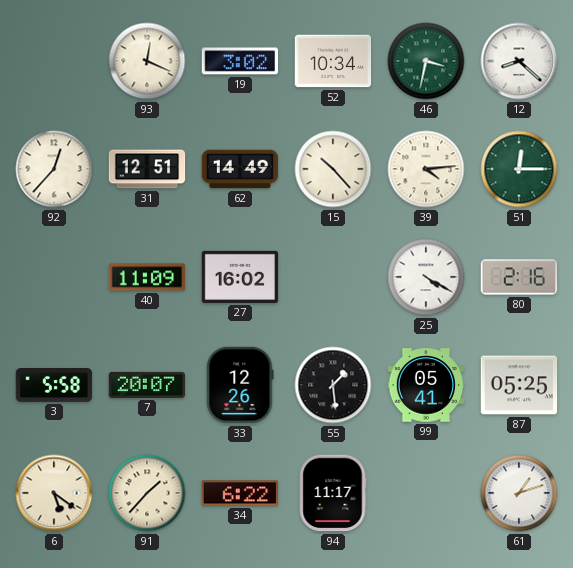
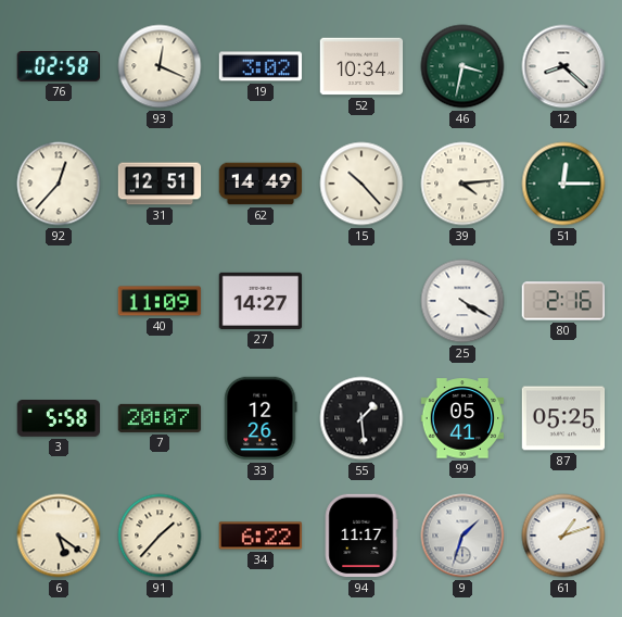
76: none -> 02:58 (58, 67)
27: 16:02 -> 14:27 (261, 301)
9: none -> 1:33 (462, 536)
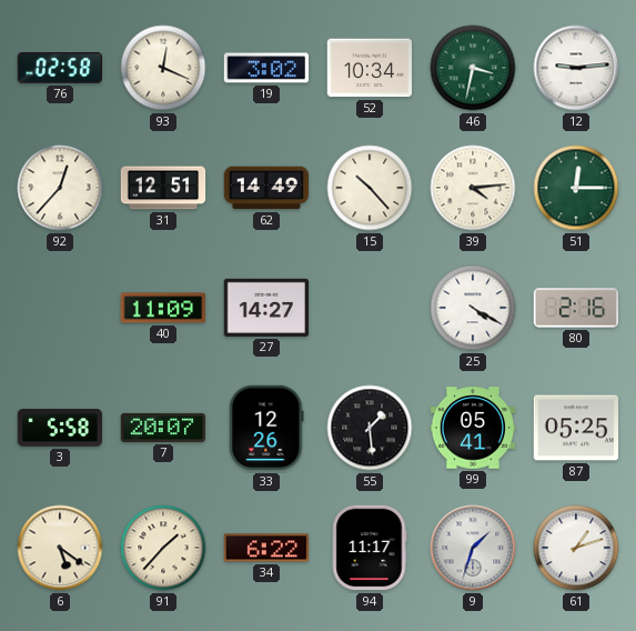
12: 8:22 -> 9:14 (576, 68)
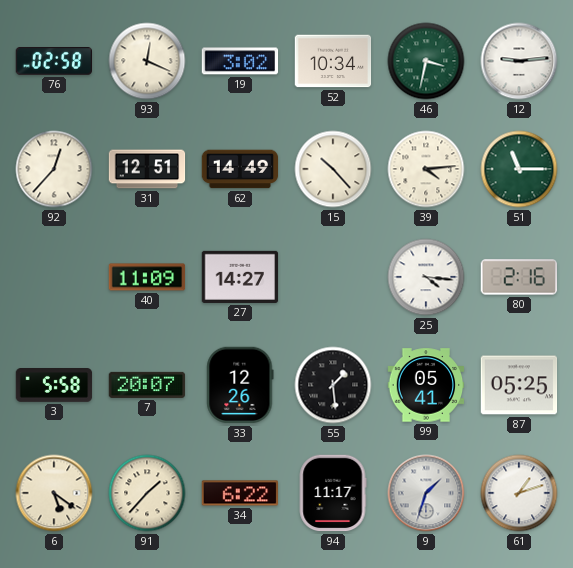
51: 12:15 -> 11:15 (519, 169)
25: 4:20 -> 4:16 (426, 277)
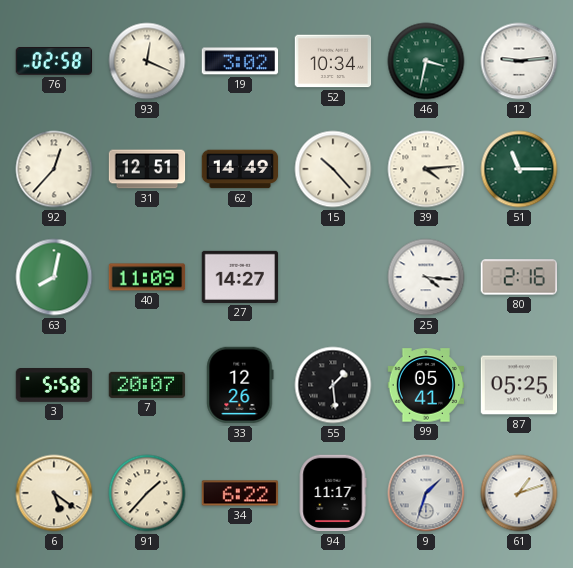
63: none -> 8:02 (54, 277)
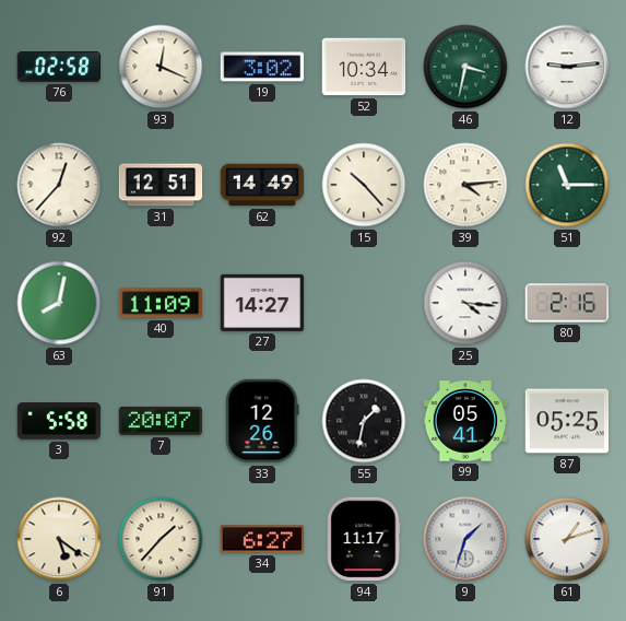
55: 1:29 -> 1:32 (364, 421)
34: 6:22 -> 6:27 (262, 539)
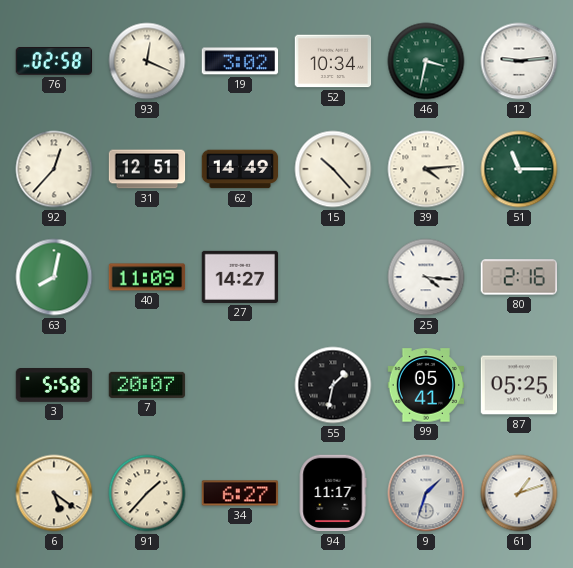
33: 12:26 -> none (262, 421)
